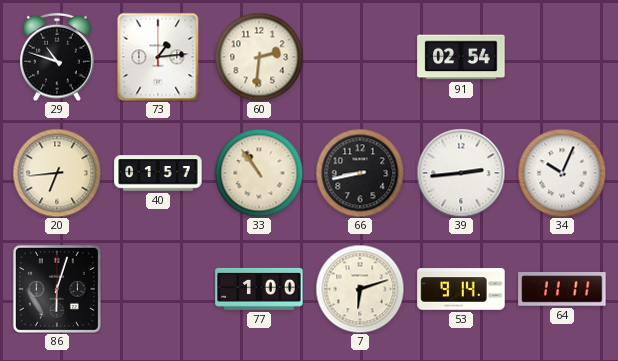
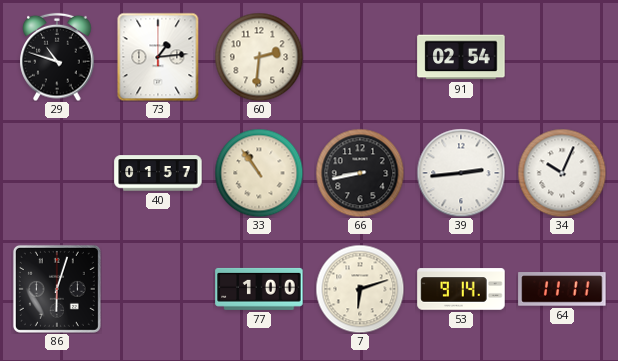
20: 6:44 -> none (57, 173)
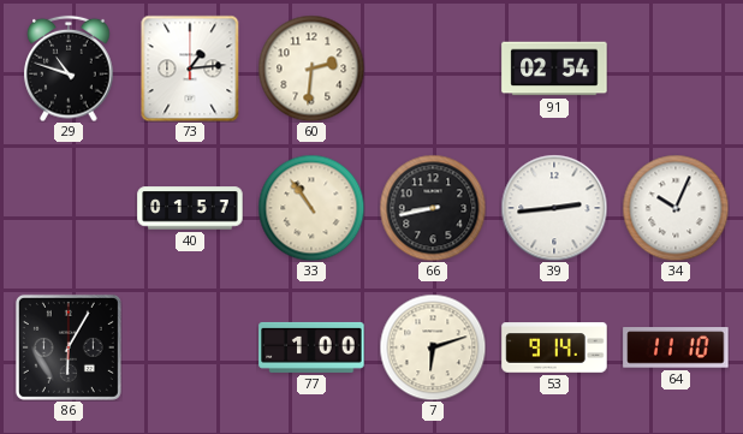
86: 6:03 -> 6:05 (69, 347)
64: 11:11 -> 11:10 (676, 347)
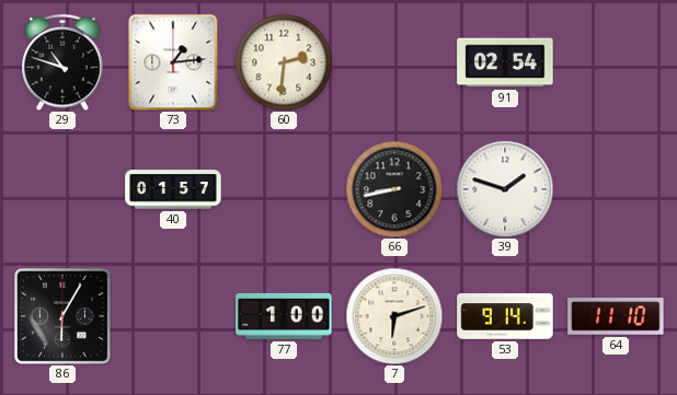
33: 10:54 -> none (311, 208)
39: 2:44 -> 1:48 (505, 189)
34: 10:04 -> none (676, 208)
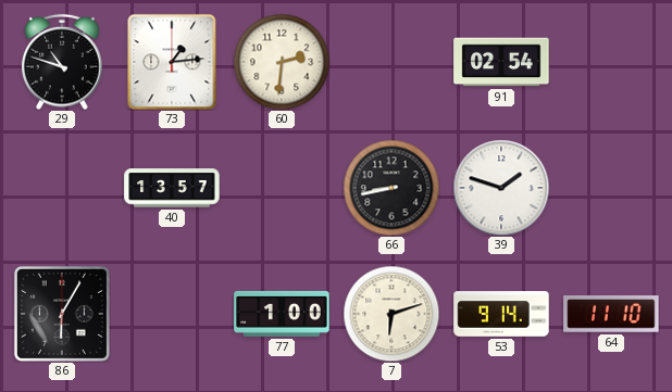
40: 01:57 -> 13:57 (172, 188)
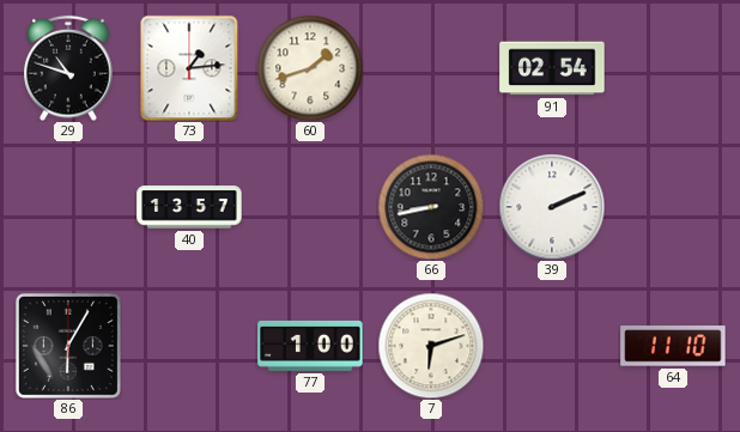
60: 2:31 -> 1:42 (310, 68)
39: 1:48 -> 2:11 (552, 207)
53: 9:14 -> none (501, 314)
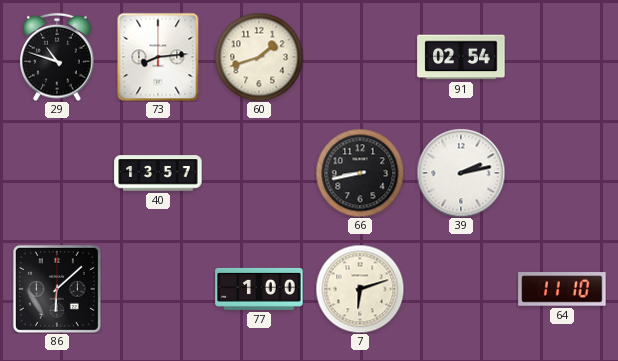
73: 1:14 -> 8:14 (158, 57)
39: 2:11 -> 2:13 (461, 173)
86: 6:05 -> 6:08 (57, 289)
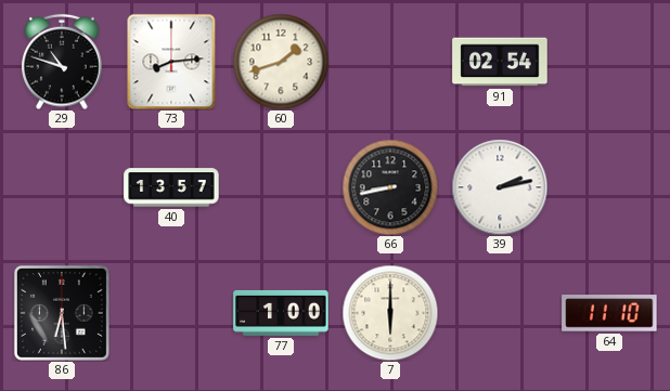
86: 6:08 -> 6:29 (62, 313)
7: 6:12 -> 6:00 (390, 313)
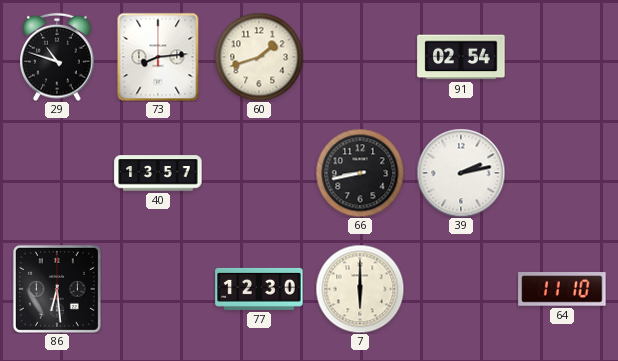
77: 1:00 -> 12:30 (259, 289)
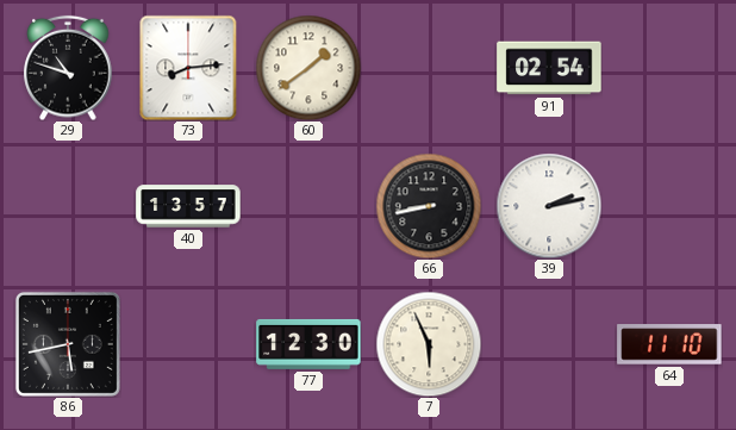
60: 1:42 -> 1:39 (308, 68)
86: 6:29 -> 5:43 (68, 344)
7: 6:00 -> 5:56 (429, 344)
